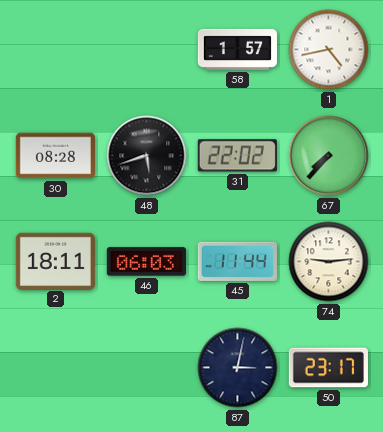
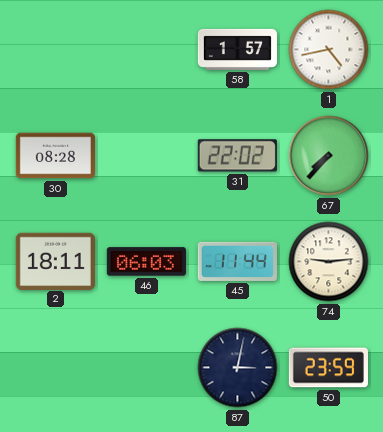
48: 5:42 -> none (147, 156)
50: 23:17 -> 23:59 (328, 368)
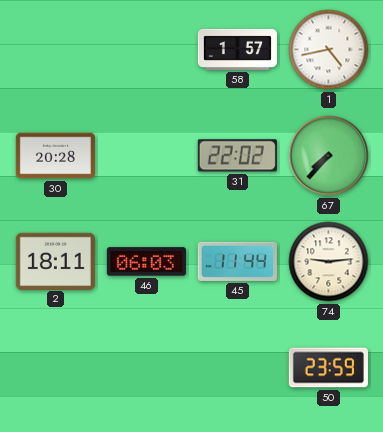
30: 08:28 -> 20:28 (55, 156)
87: 3:02 -> none (238, 368)
